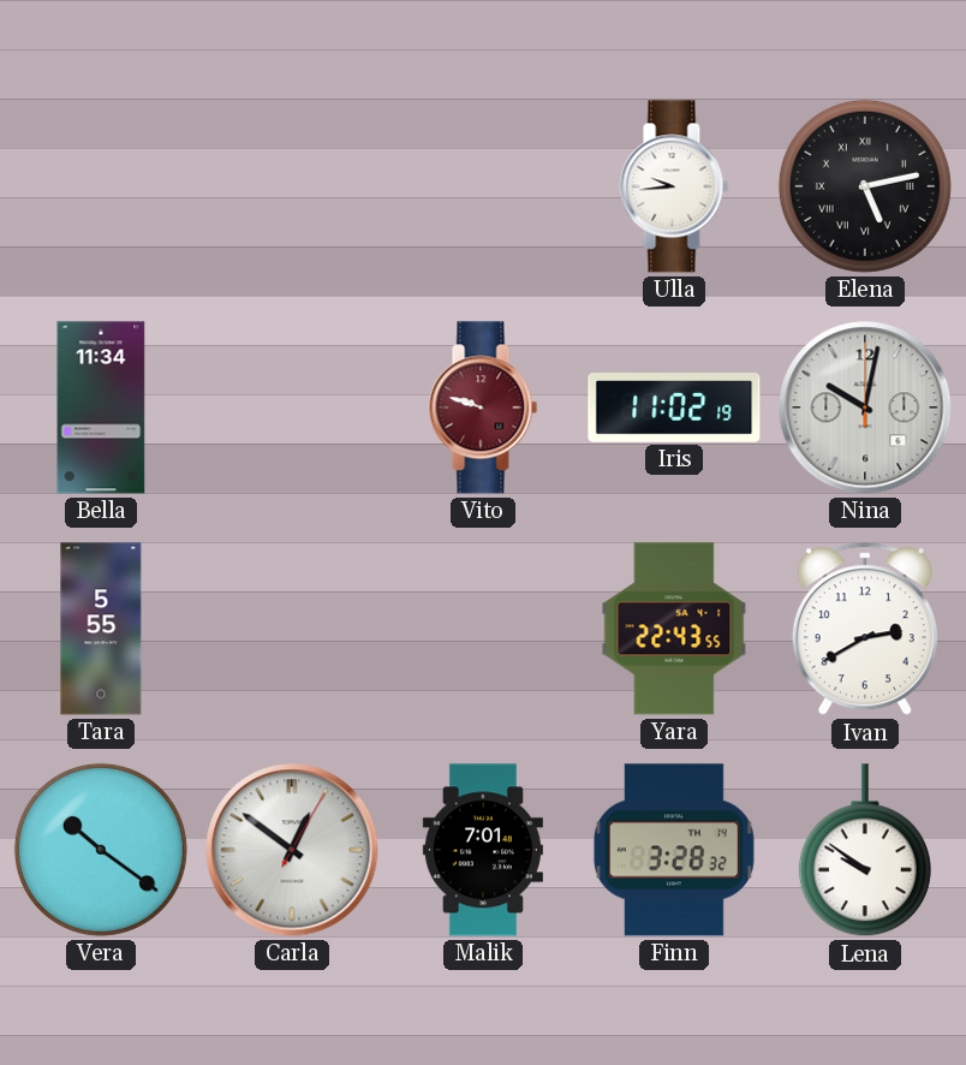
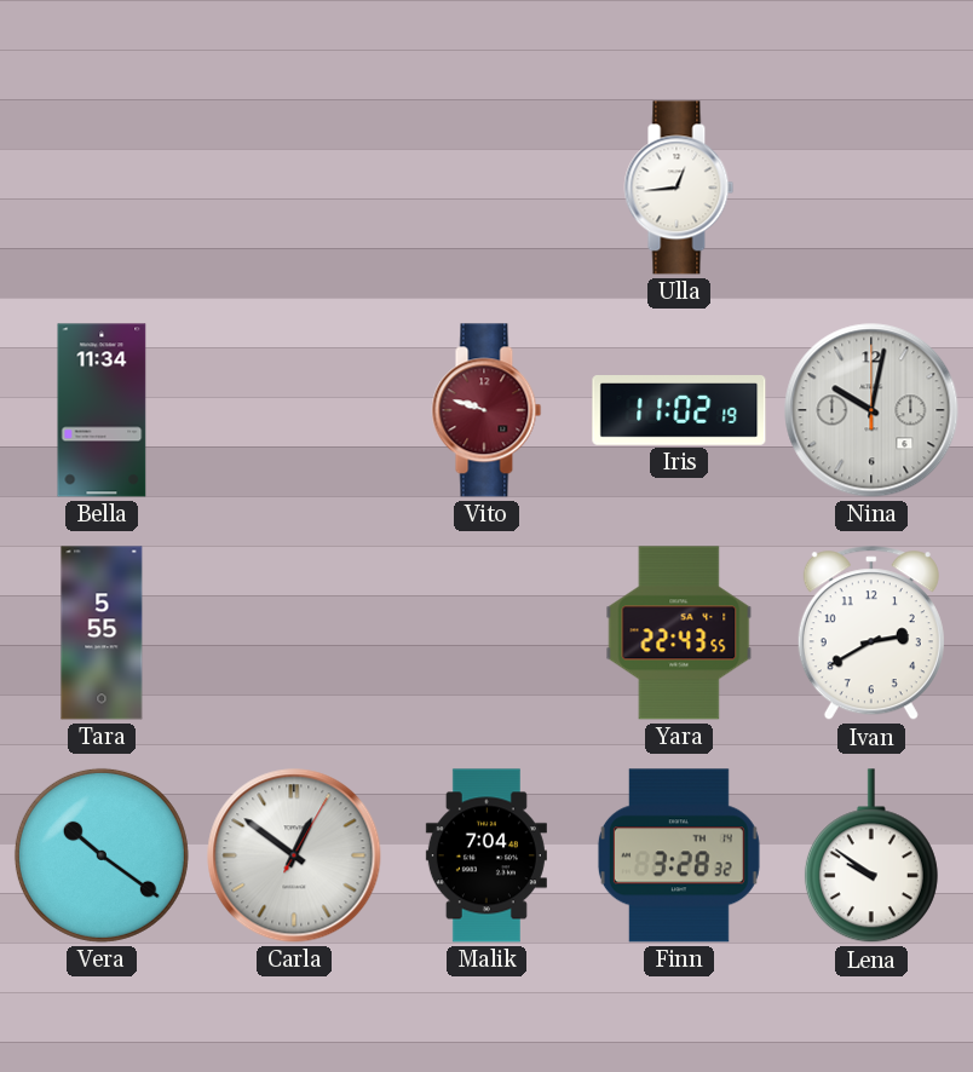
Ulla: 9:44 -> 12:44 (679, 188)
Elena: 5:13 -> none (865, 186)
Malik: 7:01 -> 7:04 (486, 855)
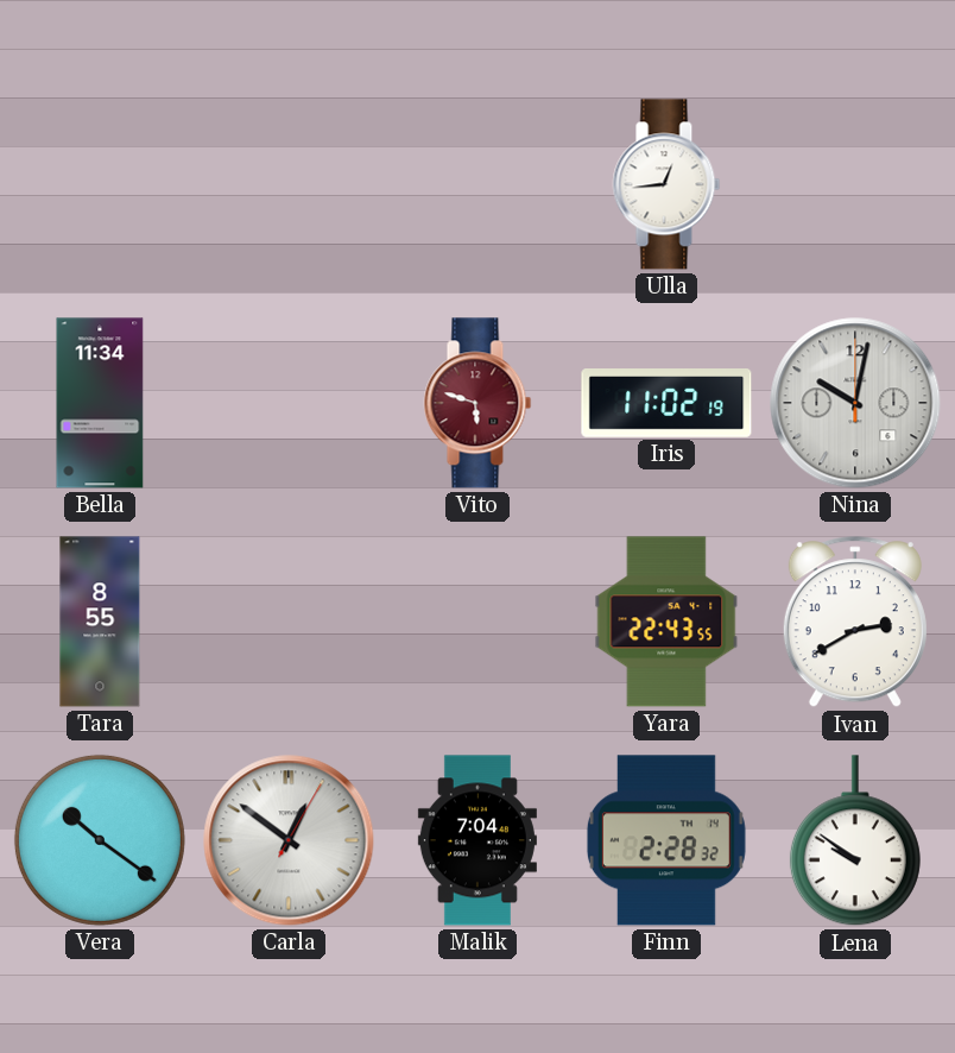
Vito: 9:48 -> 5:48 (477, 403)
Tara: 5:55 -> 8:55 (100, 622)
Finn: 3:28 -> 2:28 (666, 840)
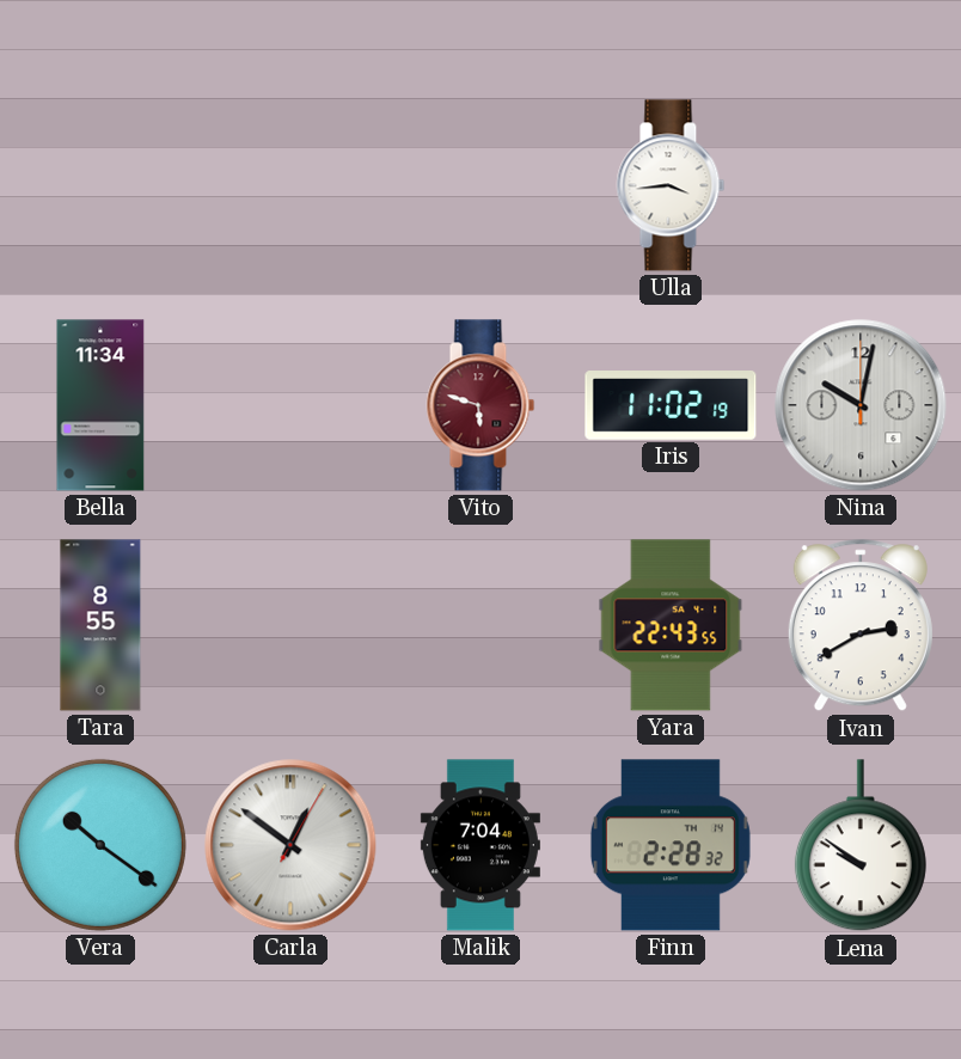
Ulla: 12:44 -> 3:44 (671, 185)
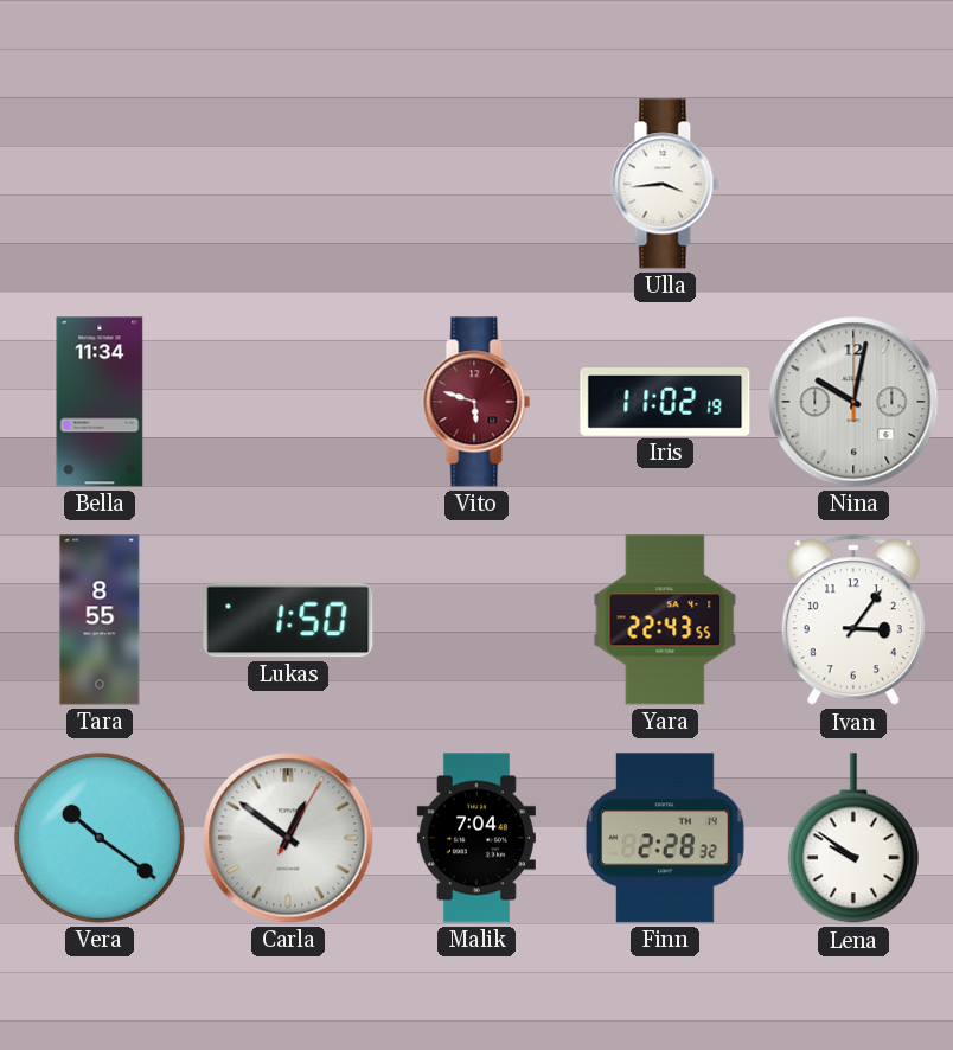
Lukas: none -> 1:50 (288, 620)
Ivan: 2:40 -> 3:06 (853, 621)
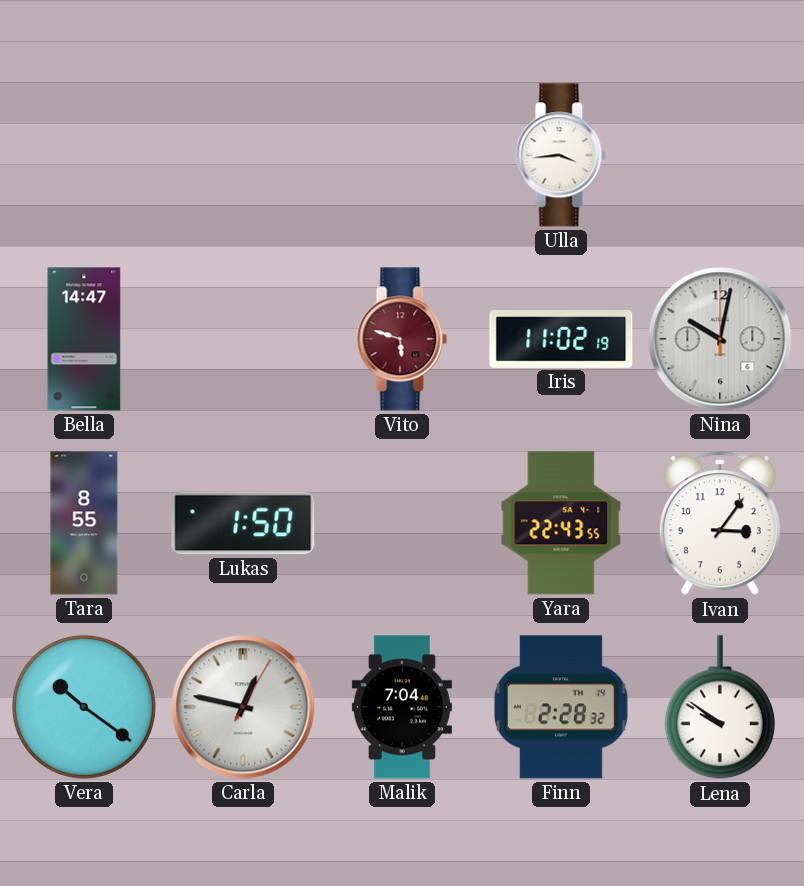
Bella: 11:34 -> 14:47 (84, 339)
Carla: 12:51 -> 12:47 (243, 707)
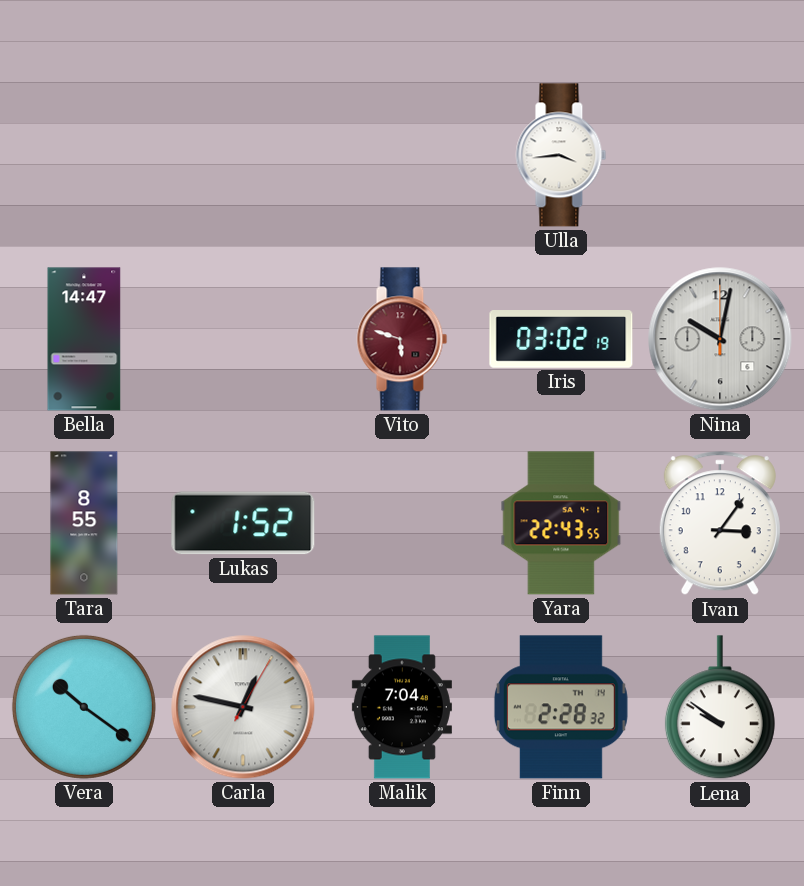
Iris: 11:02 -> 03:02 (561, 340)
Lukas: 1:50 -> 1:52 (243, 523)
